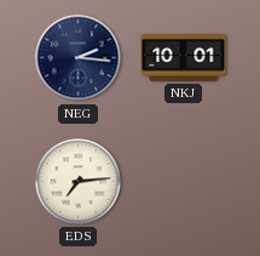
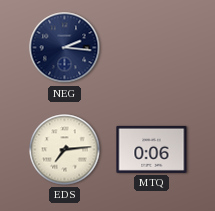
NKJ: 10:01 -> none (184, 58)
MTQ: none -> 0:06 (152, 149)
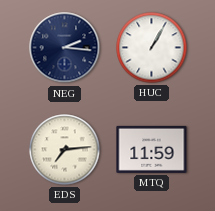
HUC: none -> 1:05 (152, 48)
MTQ: 0:06 -> 11:59 (152, 149)
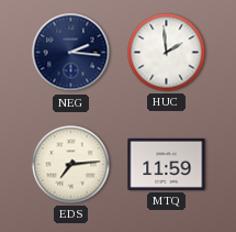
HUC: 1:05 -> 1:59 (167, 53)
